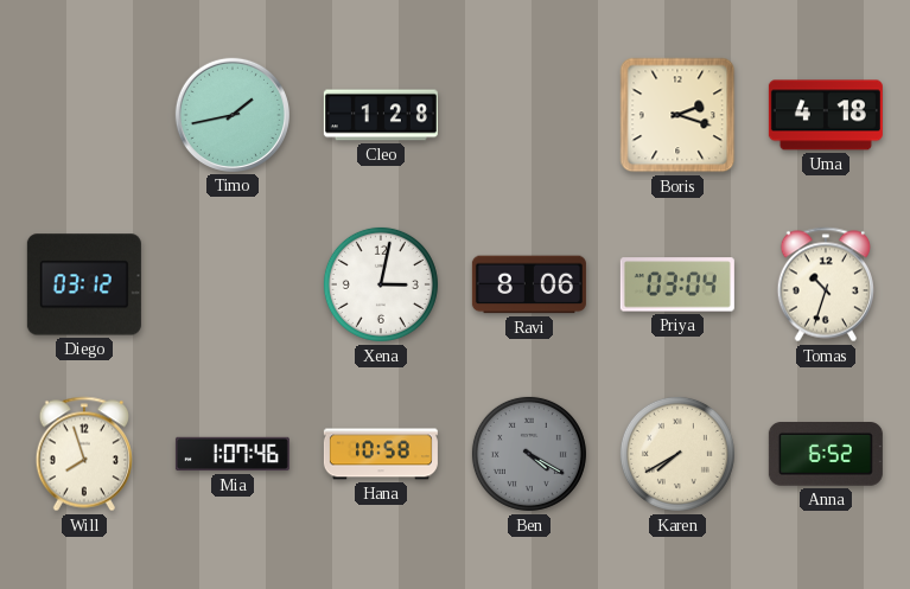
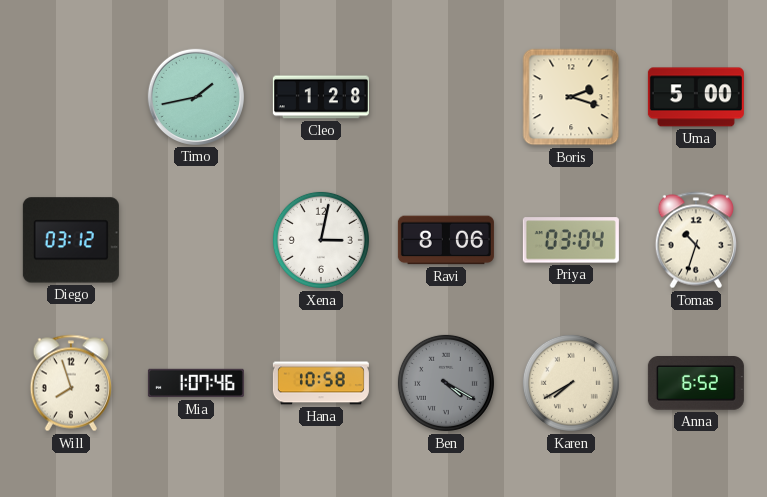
Uma: 4:18 -> 5:00 (696, 97)
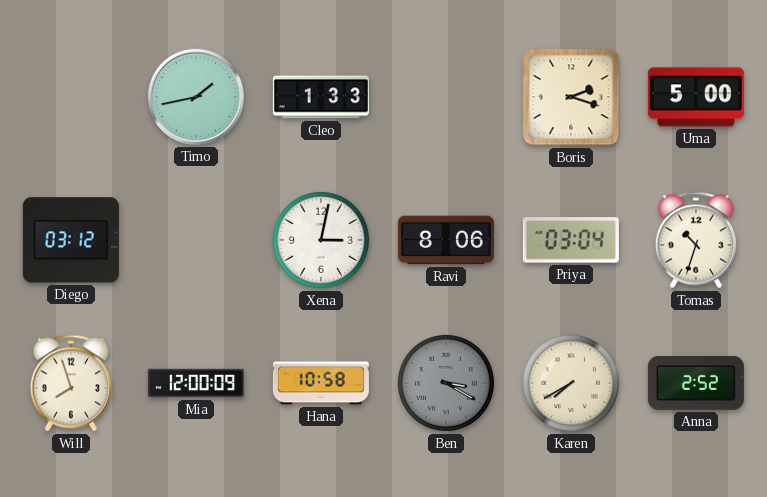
Cleo: 1:28 -> 1:33 (321, 97)
Mia: 1:07 -> 12:00 (196, 383)
Ben: 4:20 -> 3:20 (446, 383)
Anna: 6:52 -> 2:52 (696, 384)
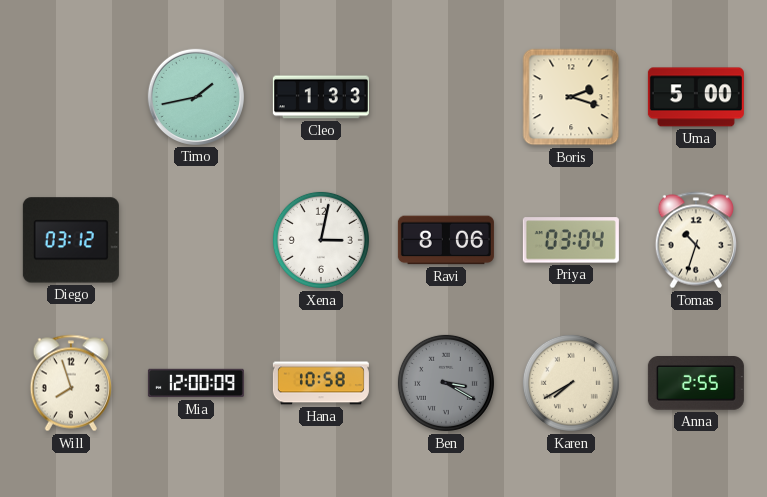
Anna: 2:52 -> 2:55 (696, 384)
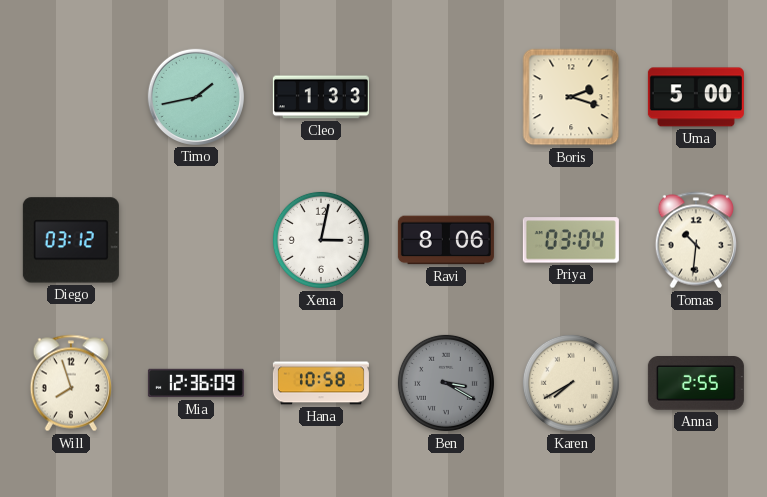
Tomas: 10:33 -> 10:31 (696, 240)
Mia: 12:00 -> 12:36 (196, 383)
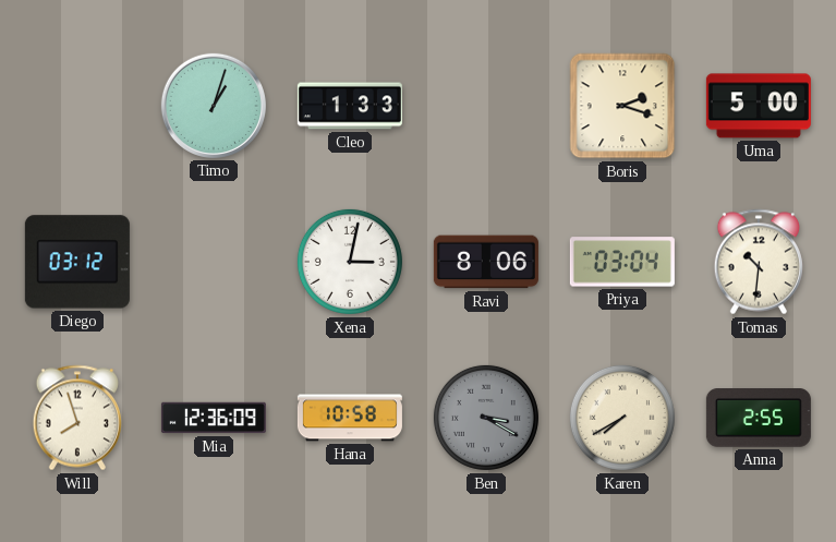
Timo: 1:43 -> 1:03 (214, 106)
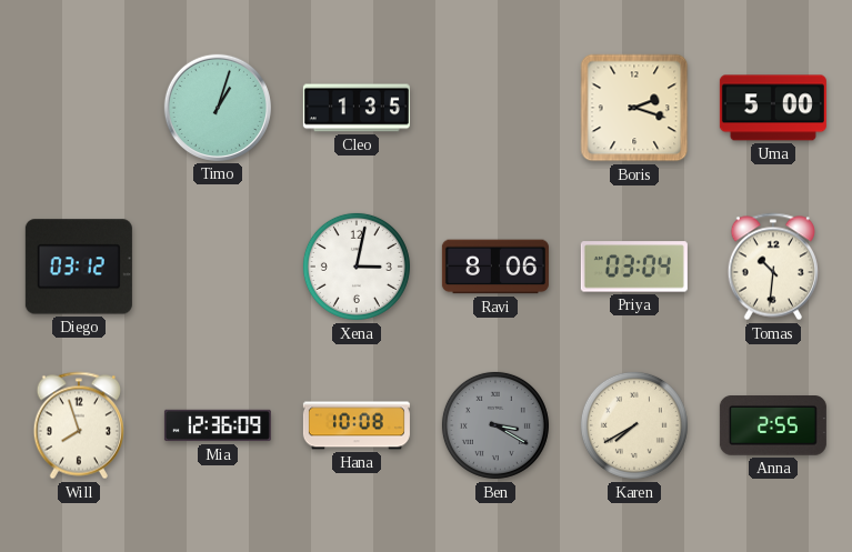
Cleo: 1:33 -> 1:35 (357, 108)
Hana: 10:58 -> 10:08 (357, 425)
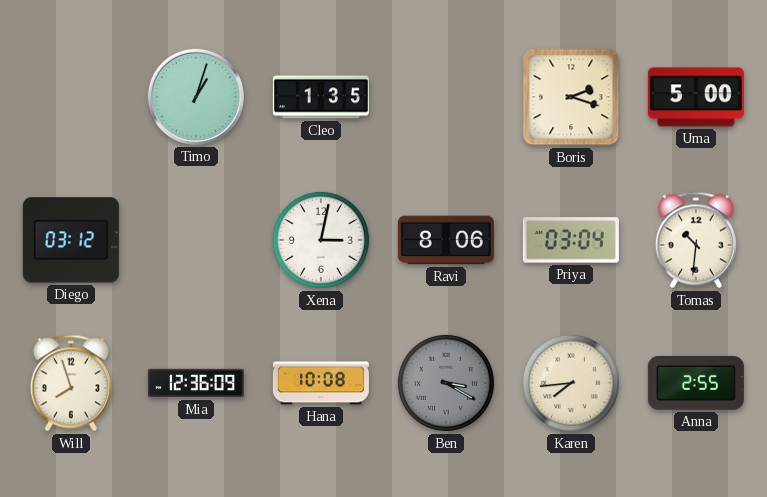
Karen: 7:40 -> 7:44 (571, 383)
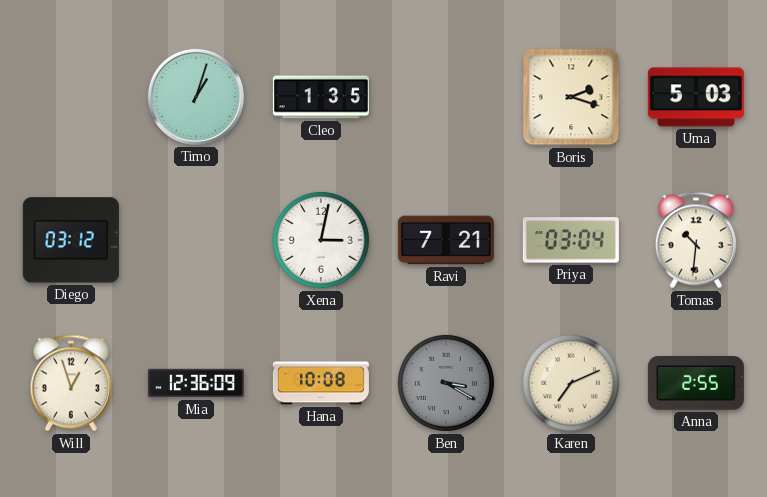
Uma: 5:00 -> 5:03 (696, 97)
Ravi: 8:06 -> 7:21 (446, 240)
Will: 7:57 -> 12:57 (71, 383)
Karen: 7:44 -> 7:11 (571, 383)
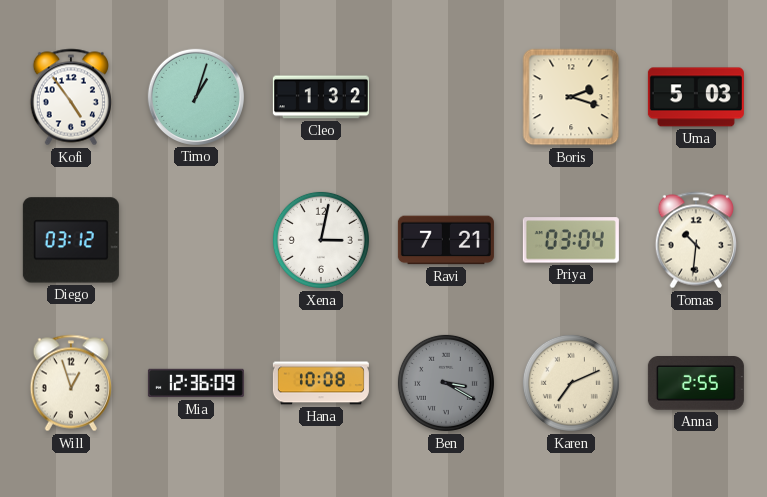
Kofi: none -> 4:54 (71, 97)
Cleo: 1:35 -> 1:32 (321, 97)
